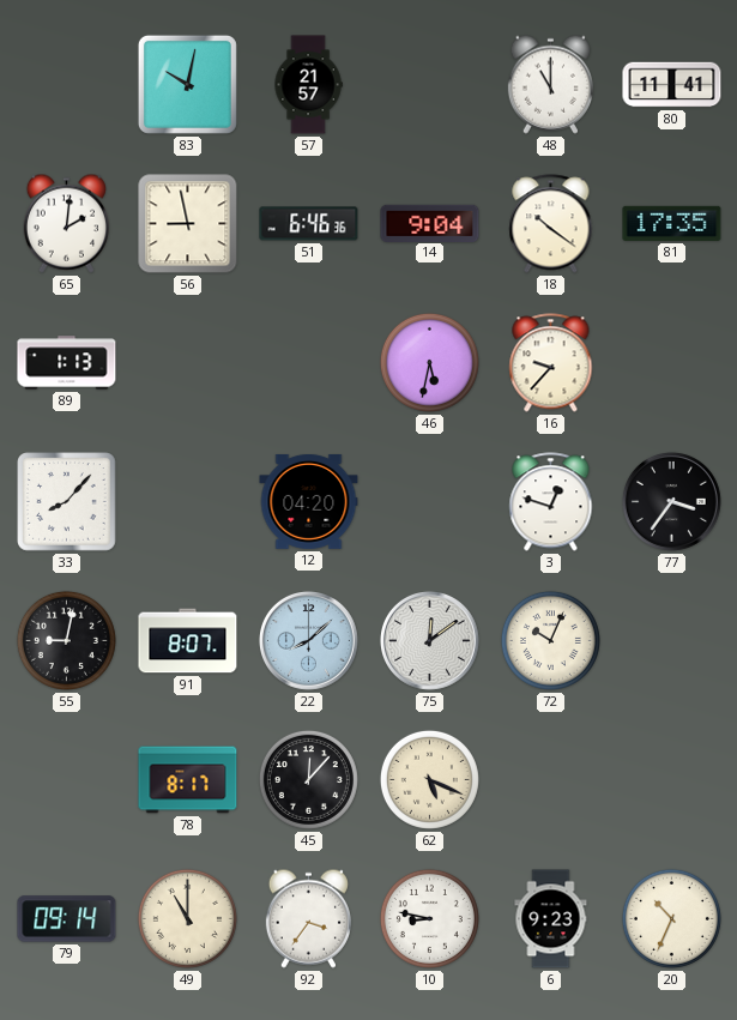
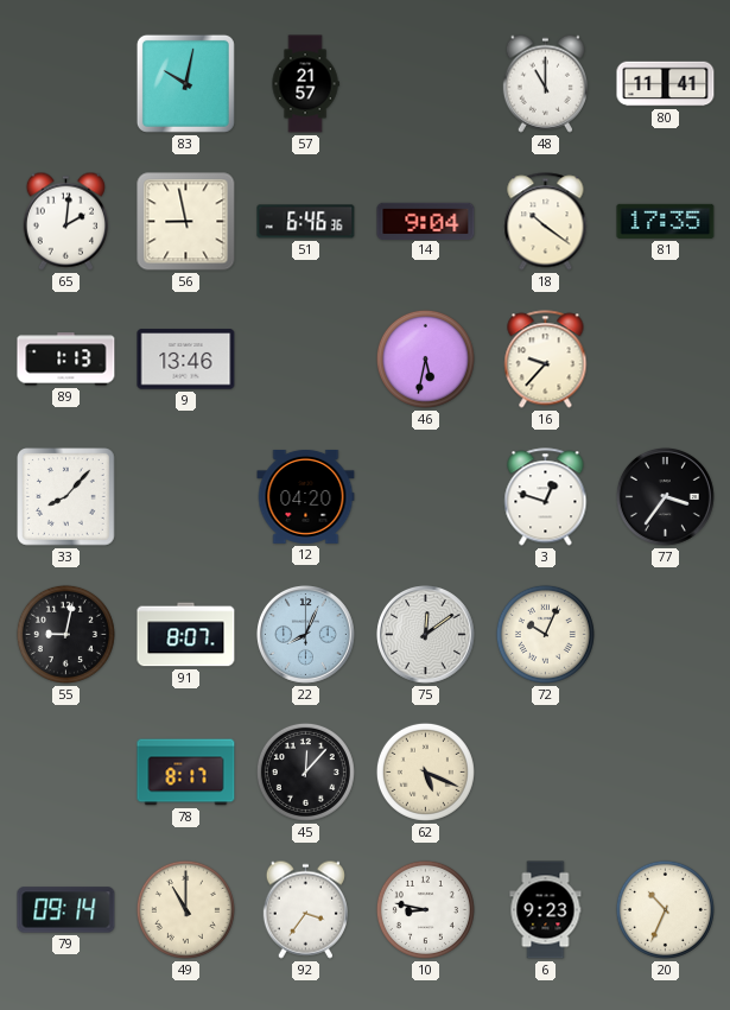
9: none -> 13:46 (186, 360)
22: 8:08 -> 8:04 (305, 634)
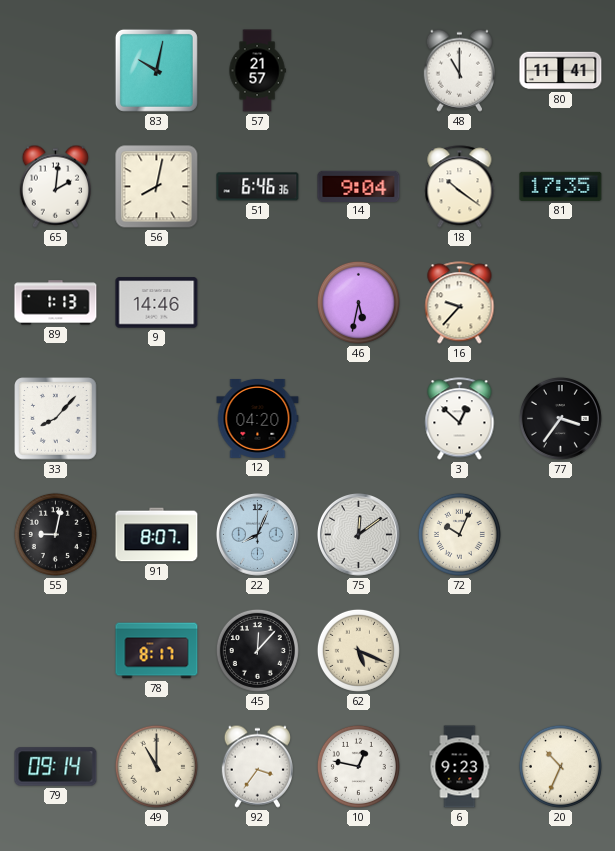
56: 8:58 -> 8:02 (157, 187)
9: 13:46 -> 14:46 (157, 303)
3: 12:48 -> 12:52 (460, 419)
10: 8:47 -> 12:47 (358, 766)
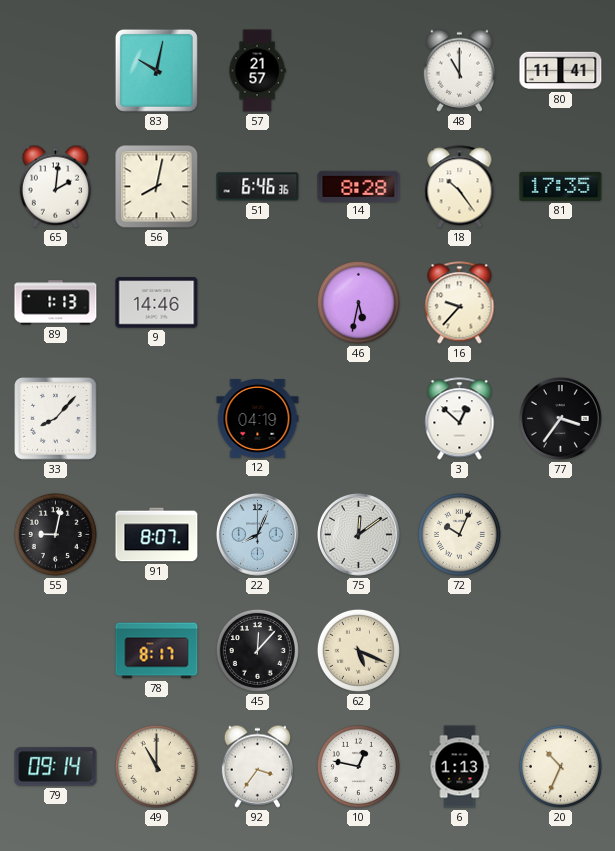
14: 9:04 -> 8:28 (359, 186)
18: 10:21 -> 10:24 (460, 187)
12: 04:20 -> 04:19 (258, 418)
6: 9:23 -> 1:13 (460, 767)
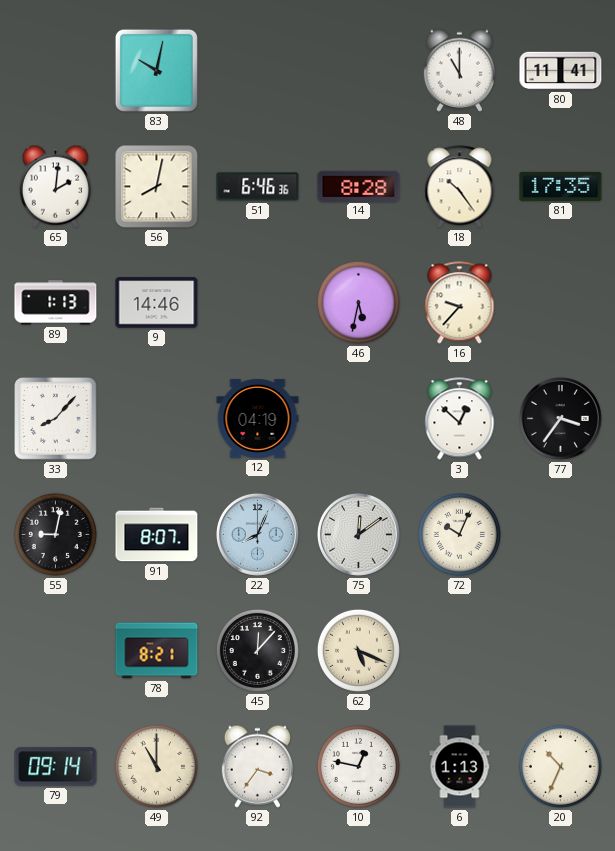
57: 21:57 -> none (257, 71)
78: 8:17 -> 8:21 (157, 651)
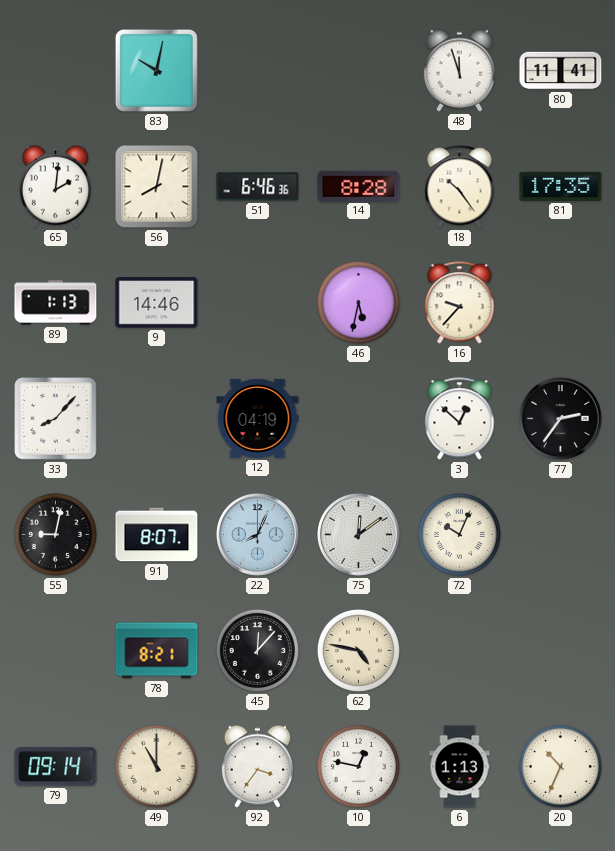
48: 11:00 -> 11:57 (459, 70)
77: 3:36 -> 2:36 (560, 418)
62: 5:19 -> 4:47 (358, 650)
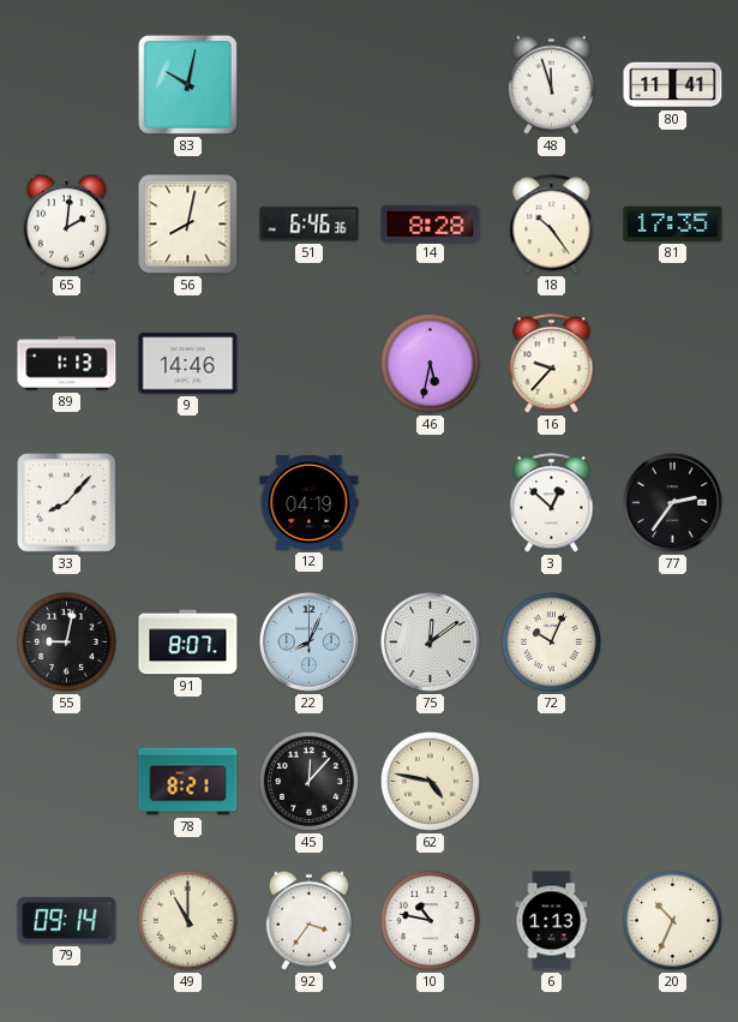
10: 12:47 -> 10:47 (430, 920)
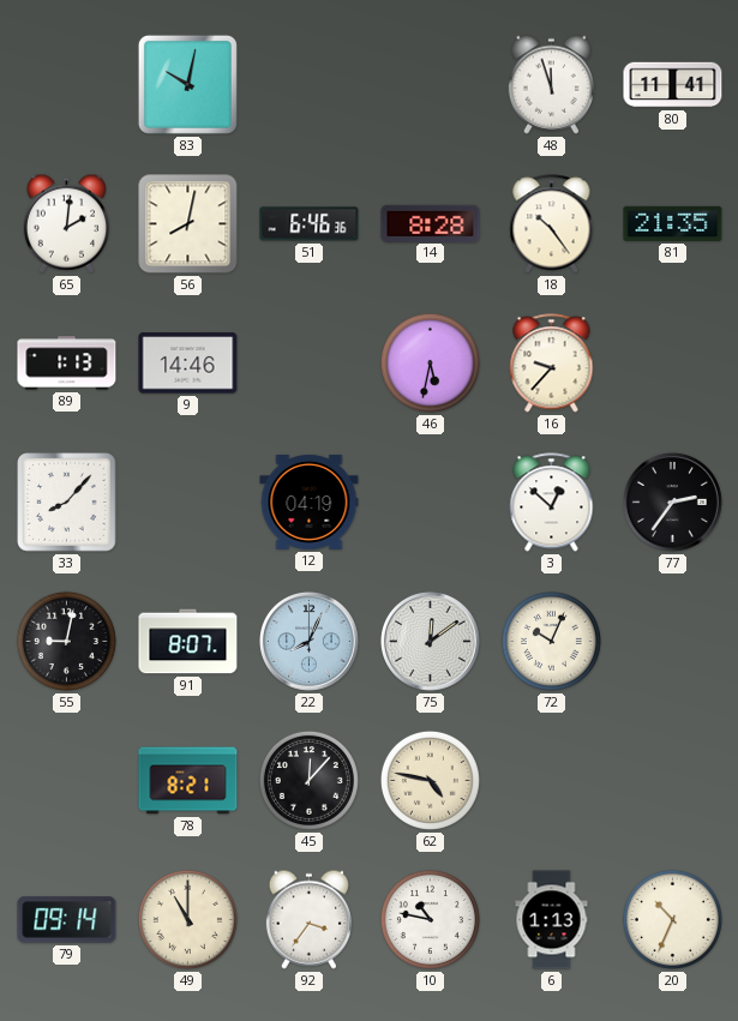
81: 17:35 -> 21:35 (673, 223)
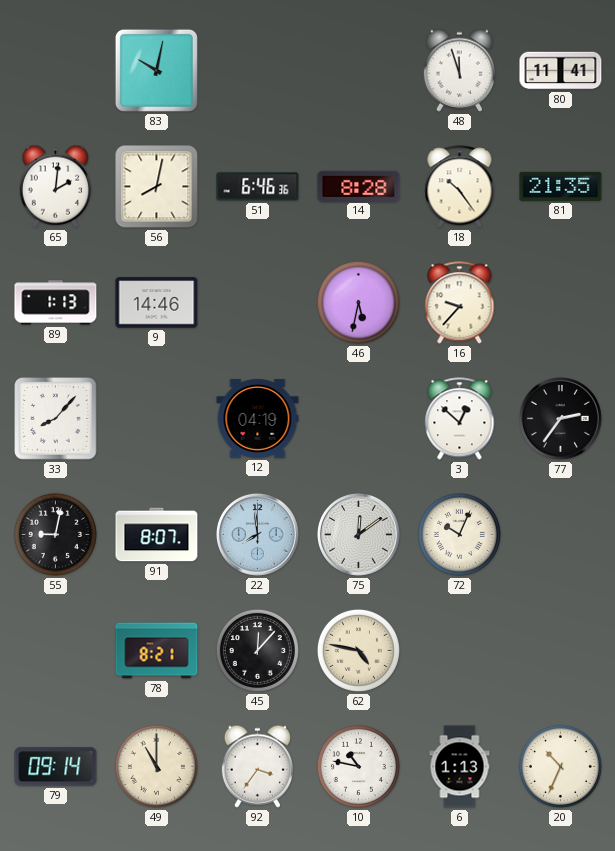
22: 8:04 -> 7:59 (257, 534)
